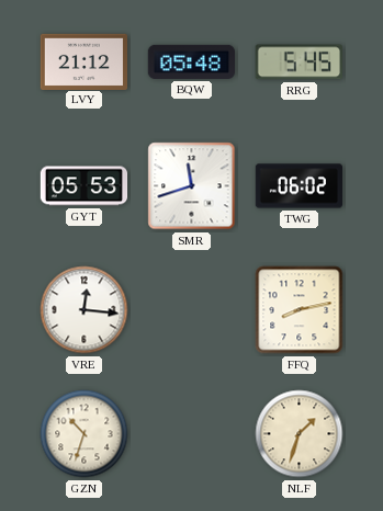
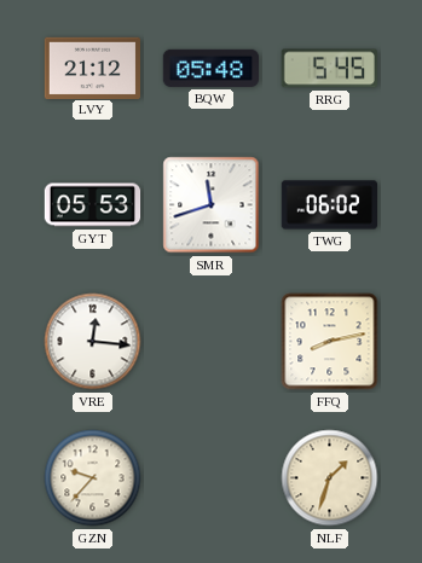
GZN: 10:33 -> 9:37 (93, 478)
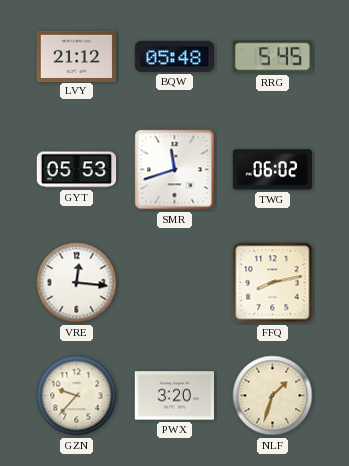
PWX: none -> 3:20 (174, 396)
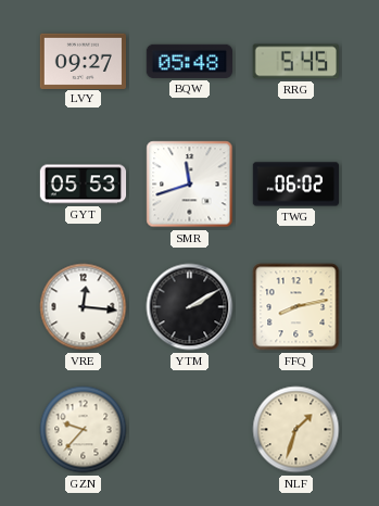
LVY: 21:12 -> 09:27 (83, 61)
YTM: none -> 2:10 (190, 307)
PWX: 3:20 -> none (174, 396)
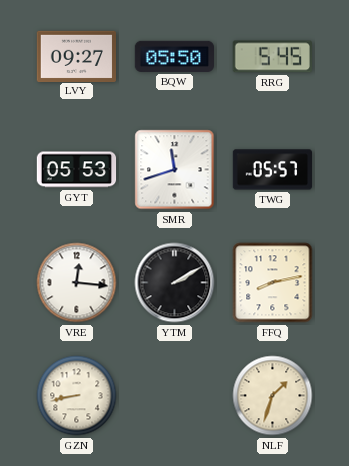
BQW: 05:48 -> 05:50 (174, 56)
TWG: 06:02 -> 05:57 (273, 170)
GZN: 9:37 -> 8:43 (77, 396)
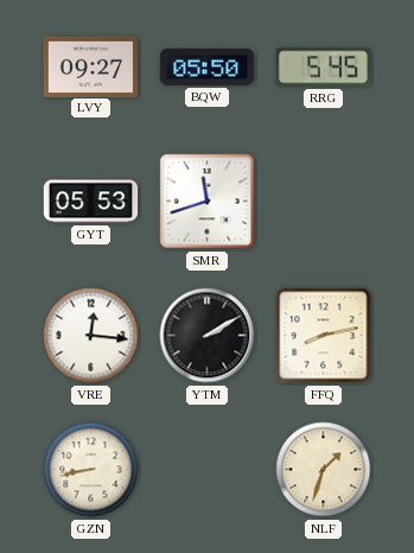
TWG: 05:57 -> none (273, 170)
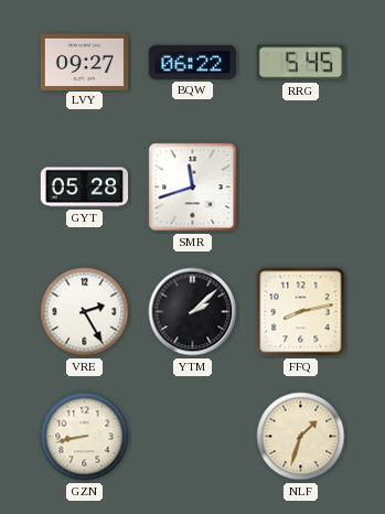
BQW: 05:50 -> 06:22 (192, 62)
GYT: 05:53 -> 05:28 (85, 188)
VRE: 12:16 -> 2:25 (85, 312)
YTM: 2:10 -> 2:08 (193, 312)
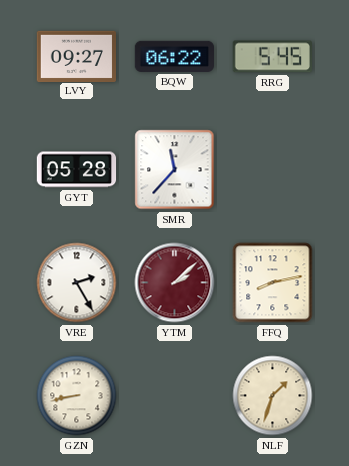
SMR: 11:42 -> 11:37 (175, 170)
YTM dial: black -> burgundy (175, 283)
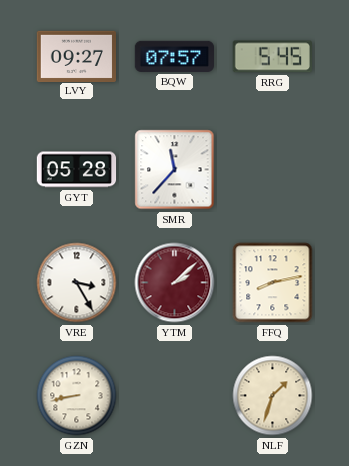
BQW: 06:22 -> 07:57 (174, 56)
VRE: 2:25 -> 3:25 (77, 283)
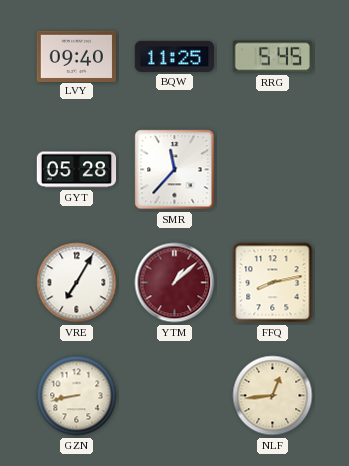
LVY: 09:27 -> 09:40 (76, 56)
BQW: 07:57 -> 11:25 (174, 56)
VRE: 3:25 -> 7:05 (77, 283)
YTM: 2:08 -> 1:08 (175, 283)
NLF: 1:33 -> 12:44 (273, 396)
